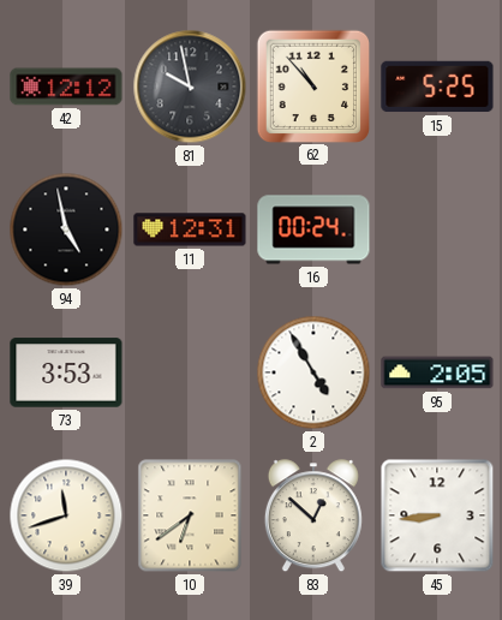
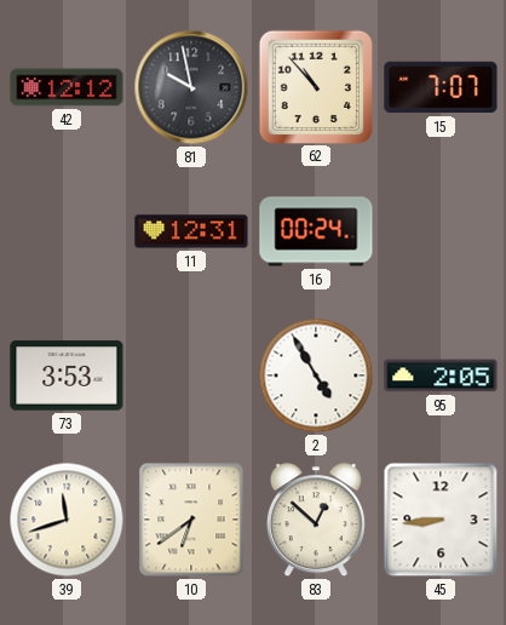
15: 5:25 -> 7:07 (441, 87)
94: 4:58 -> none (66, 229)
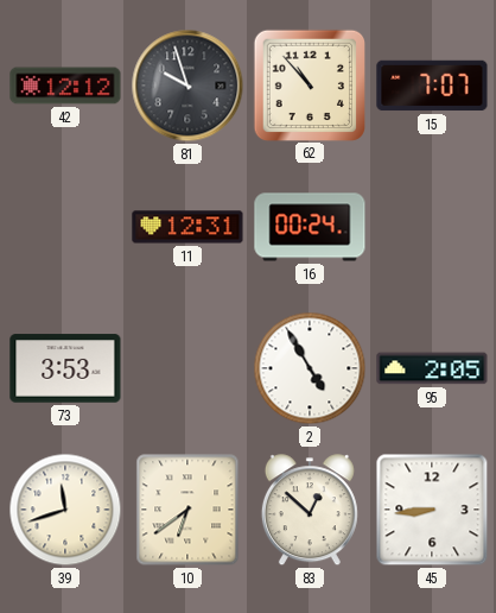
81: 9:58 -> 9:57 (187, 86)
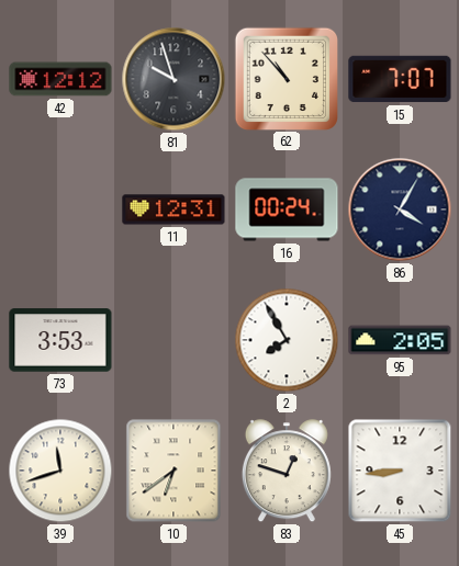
86: none -> 4:05 (400, 210)
2: 4:55 -> 7:55 (287, 340)
83: 12:52 -> 12:48 (287, 472)
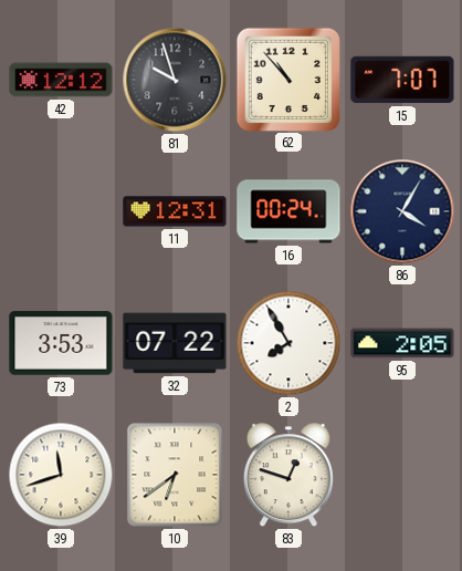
32: none -> 07:22 (175, 343)
45: 8:44 -> none (400, 471)
